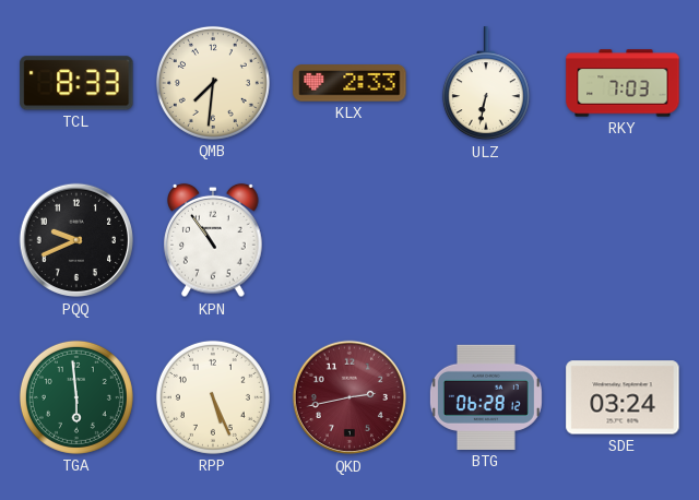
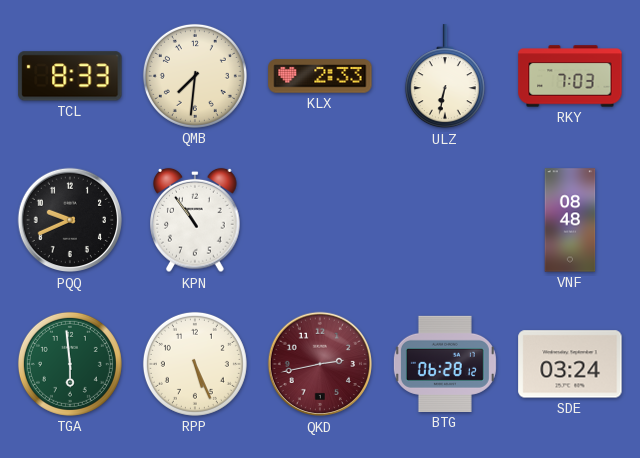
VNF: none -> 08:48 (570, 220)
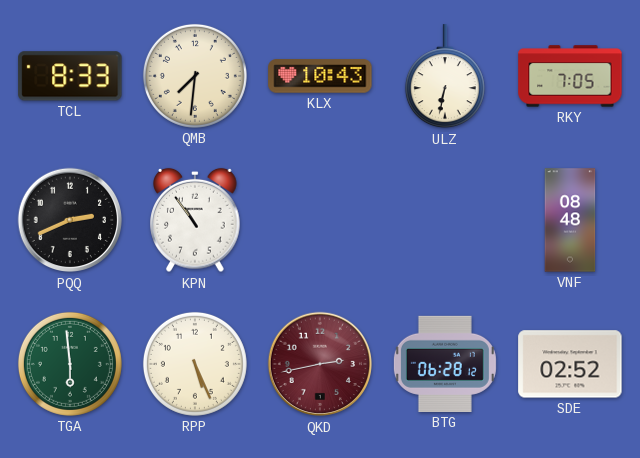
KLX: 2:33 -> 10:43 (320, 76)
RKY: 7:03 -> 7:05 (570, 76)
PQQ: 9:41 -> 2:41 (70, 220)
SDE: 03:24 -> 02:52 (570, 364)
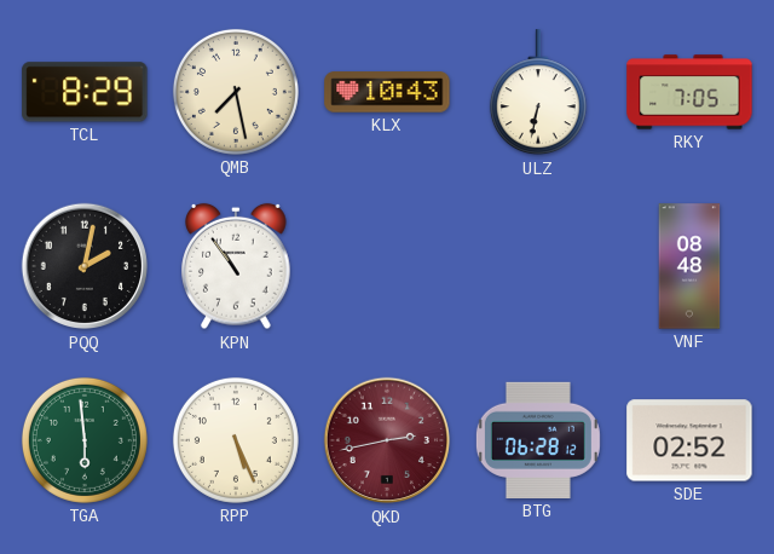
TCL: 8:33 -> 8:29 (85, 92)
QMB: 7:31 -> 7:28 (236, 92)
PQQ: 2:41 -> 2:02 (85, 266)
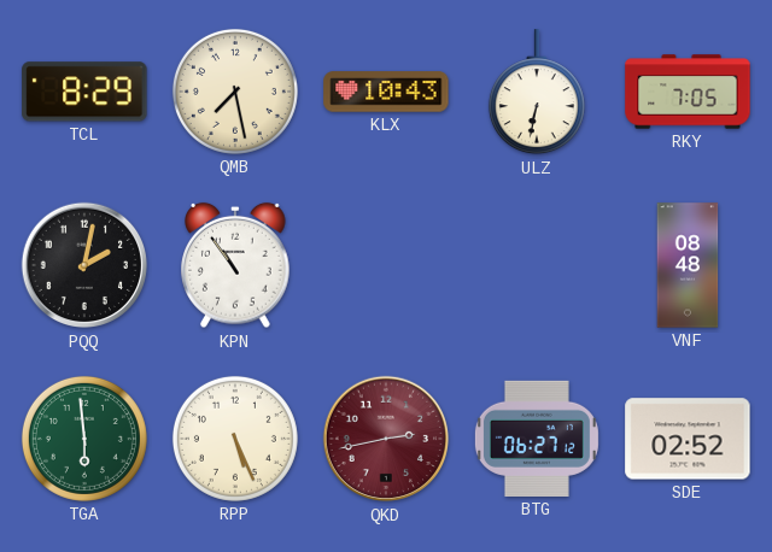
BTG: 06:28 -> 06:27 (537, 439)
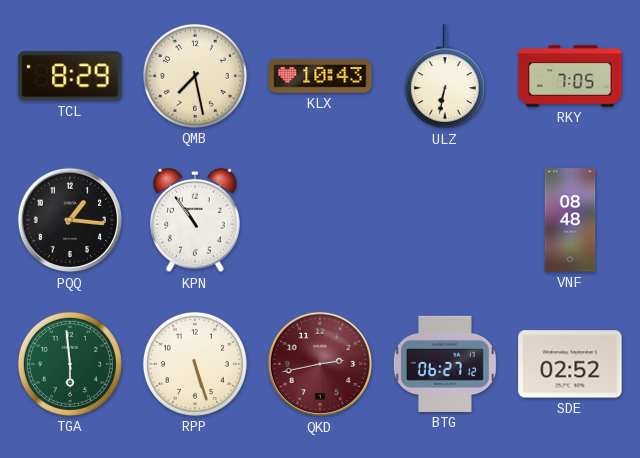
PQQ: 2:02 -> 1:16 (70, 220)
RPP: 5:26 -> 5:27 (195, 364)
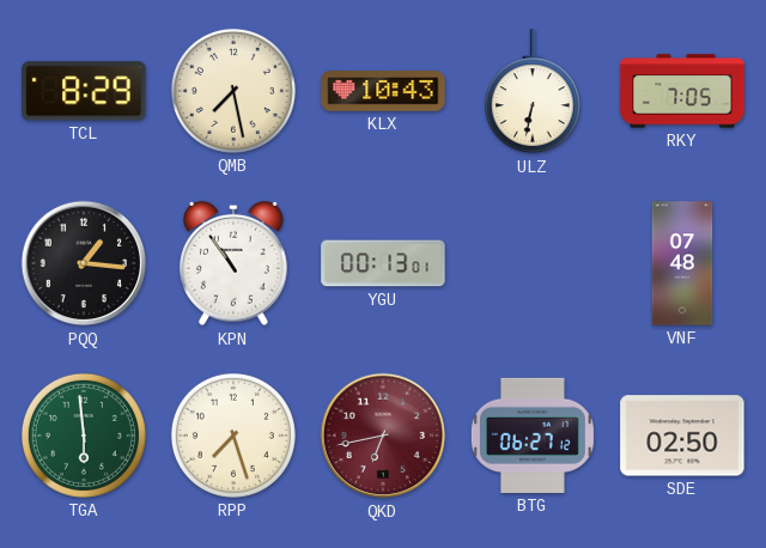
YGU: none -> 00:13 (383, 263)
VNF: 08:48 -> 07:48 (682, 263)
RPP: 5:27 -> 7:27 (233, 436)
QKD: 2:43 -> 6:43 (383, 436)
SDE: 02:52 -> 02:50 (682, 436)
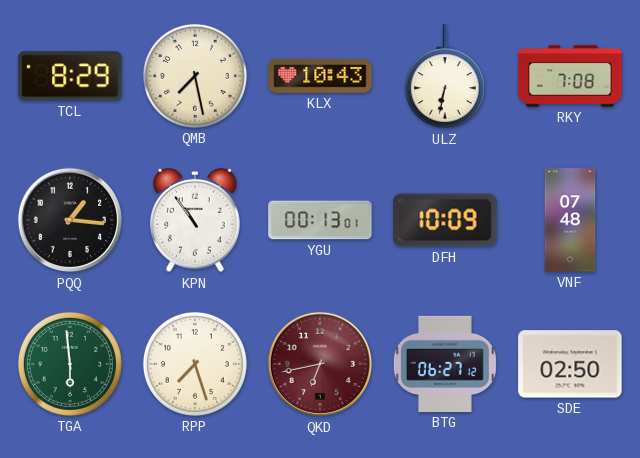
RKY: 7:05 -> 7:08 (570, 76)
DFH: none -> 10:09 (445, 220)
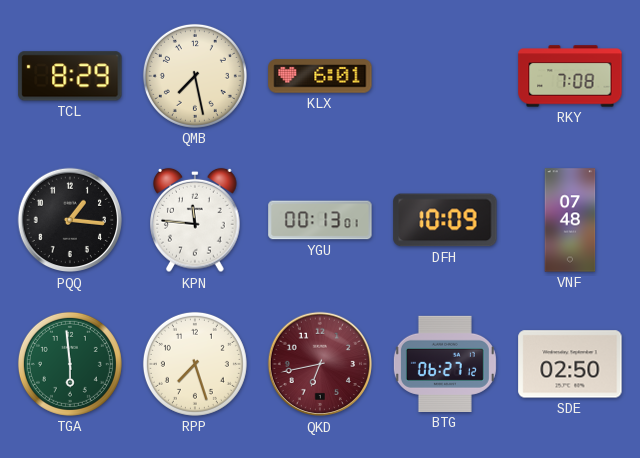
KLX: 10:43 -> 6:01 (320, 76)
ULZ: 6:32 -> none (445, 77)
KPN: 10:54 -> 11:46 (195, 220)
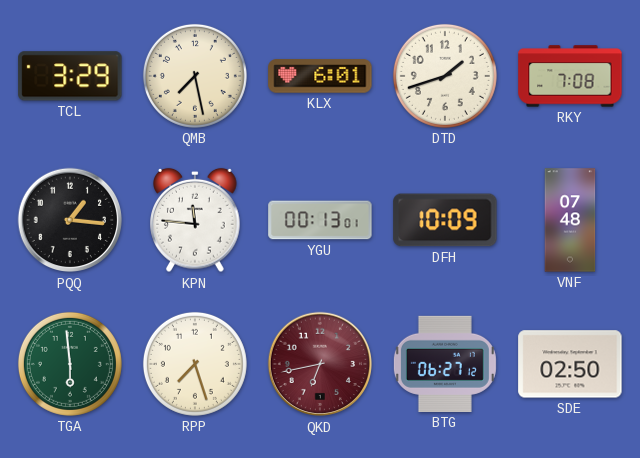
TCL: 8:29 -> 3:29 (70, 76)
DTD: none -> 1:42 (445, 76)
